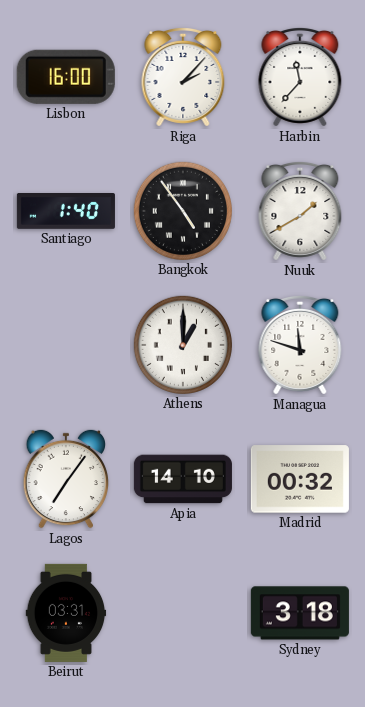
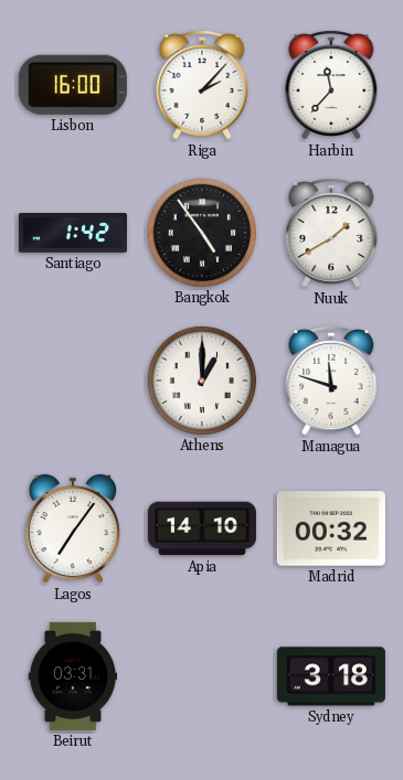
Santiago: 1:40 -> 1:42 (73, 234)
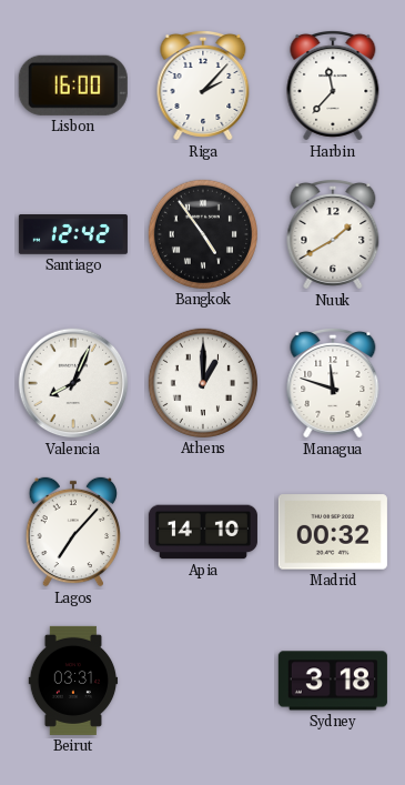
Santiago: 1:42 -> 12:42 (73, 235)
Valencia: none -> 8:04 (73, 383)
Lagos: 7:06 -> 7:07 (73, 532)
